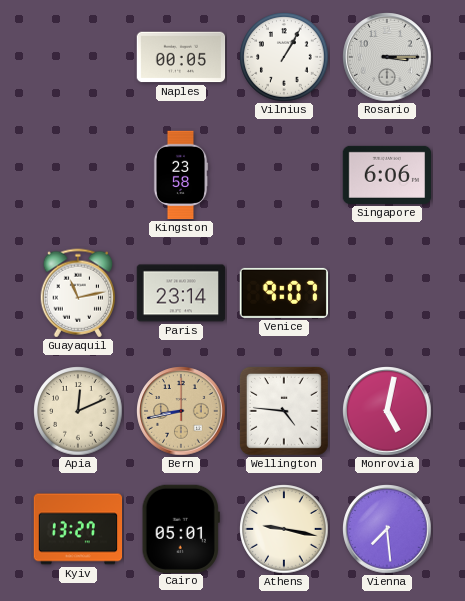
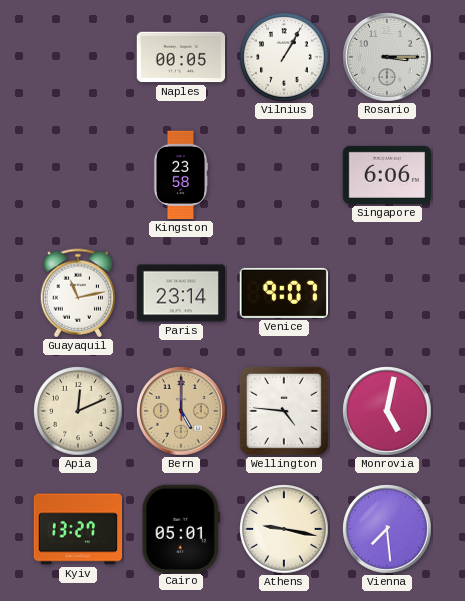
Bern: 8:43 -> 5:00 (181, 411)
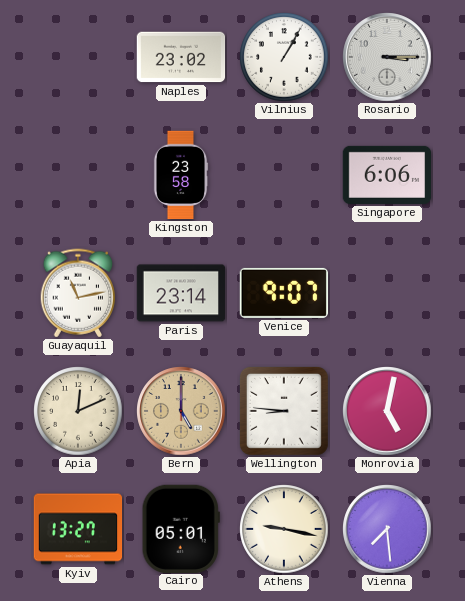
Naples: 00:05 -> 23:02 (181, 57)
Wellington: 4:46 -> 8:46 (284, 411)
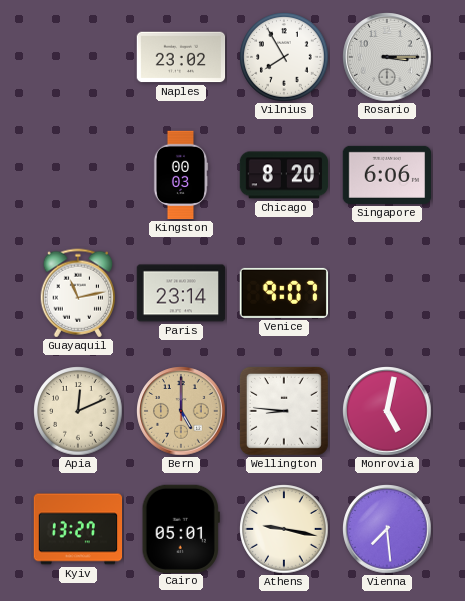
Vilnius: 1:05 -> 7:55 (284, 57)
Kingston: 23:58 -> 00:03 (181, 175)
Chicago: none -> 8:20 (284, 175)
